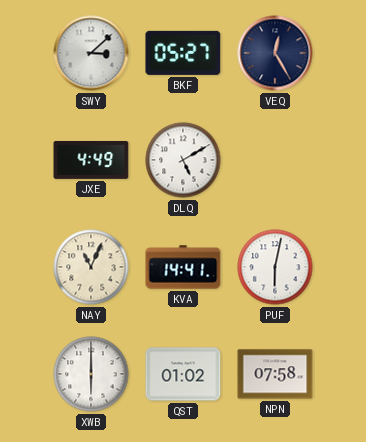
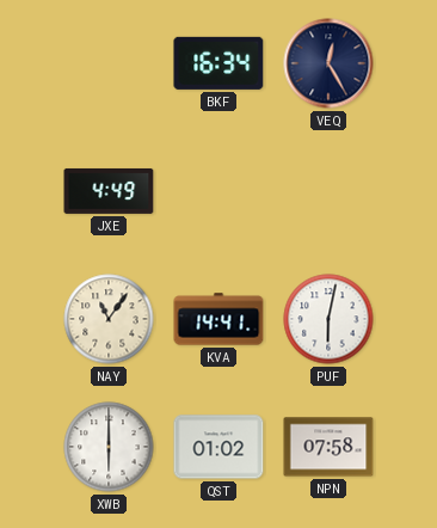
SWY: 3:08 -> none (91, 53)
BKF: 05:27 -> 16:34 (219, 63)
DLQ: 5:10 -> none (183, 160)
NAY: 11:04 -> 11:06 (109, 319)
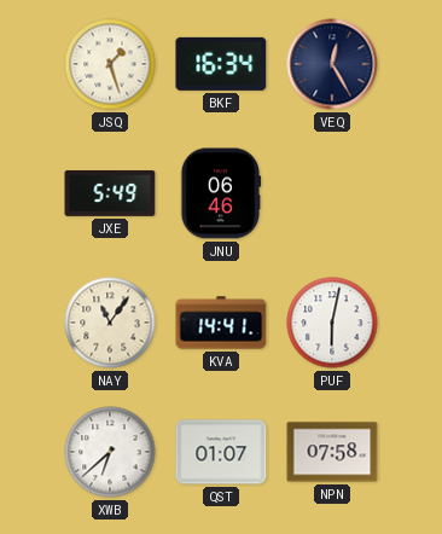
JSQ: none -> 1:27 (110, 64)
JXE: 4:49 -> 5:49 (110, 193)
JNU: none -> 06:46 (221, 193)
XWB: 6:00 -> 6:38 (110, 452)
QST: 01:02 -> 01:07 (221, 452)
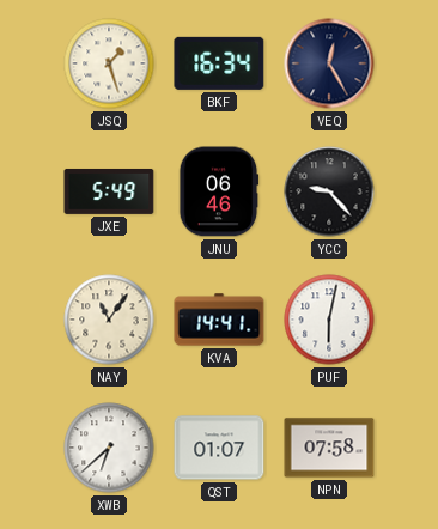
YCC: none -> 9:23 (329, 191)
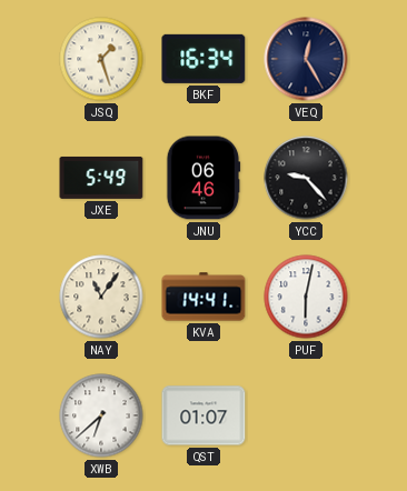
NPN: 07:58 -> none (329, 448)
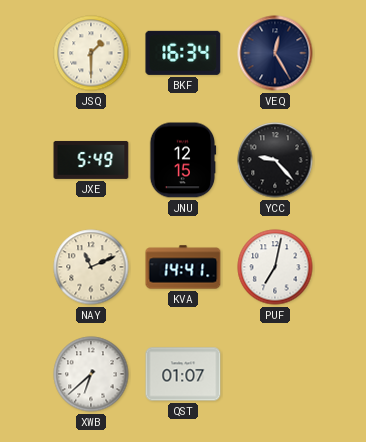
JSQ: 1:27 -> 1:30 (91, 53)
JNU: 06:46 -> 12:15 (183, 160)
NAY: 11:06 -> 11:11 (91, 267)
PUF: 6:02 -> 7:02 (275, 267)
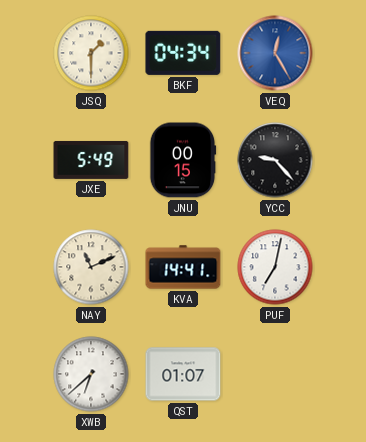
BKF: 16:34 -> 04:34 (183, 53)
VEQ dial: navy -> blue (275, 53)
JNU: 12:15 -> 00:15 (183, 160)
